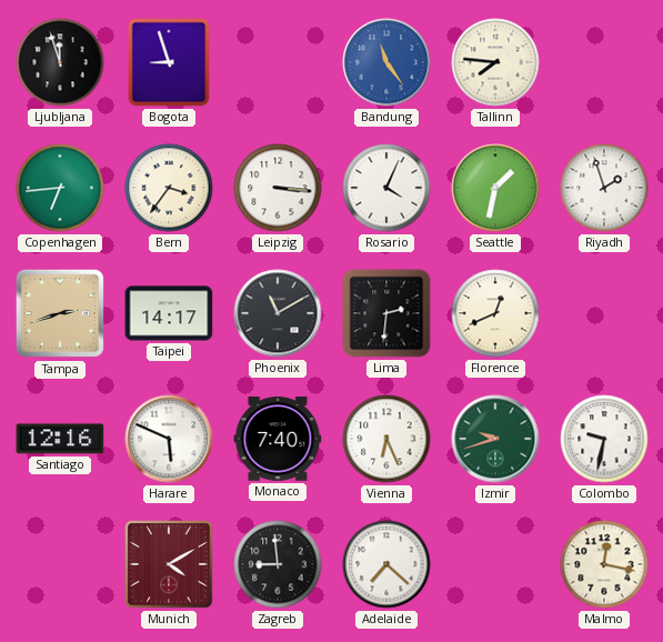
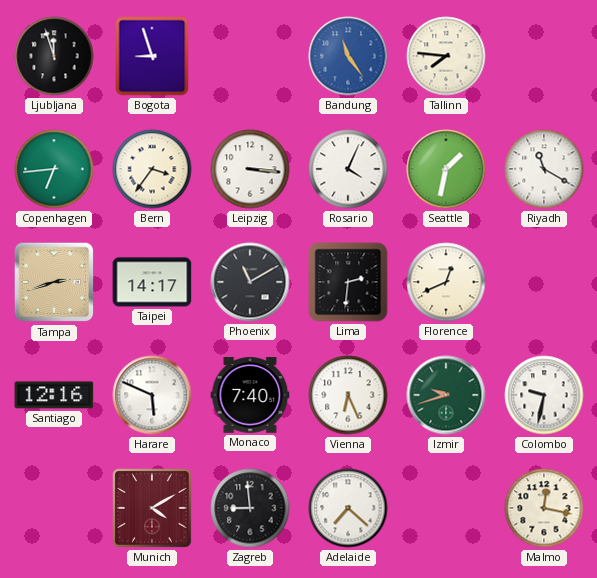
Riyadh: 1:57 -> 11:20 (544, 169)
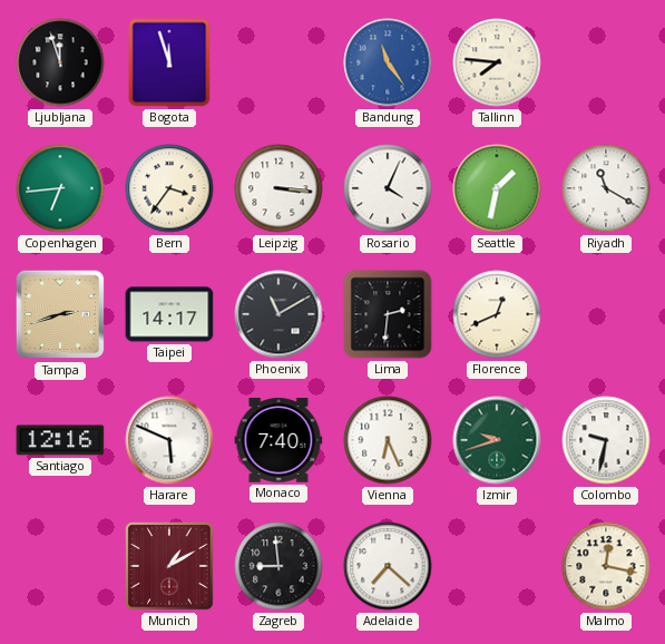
Bogota: 8:57 -> 11:57 (169, 62)
Munich: 4:10 -> 1:10 (169, 566)
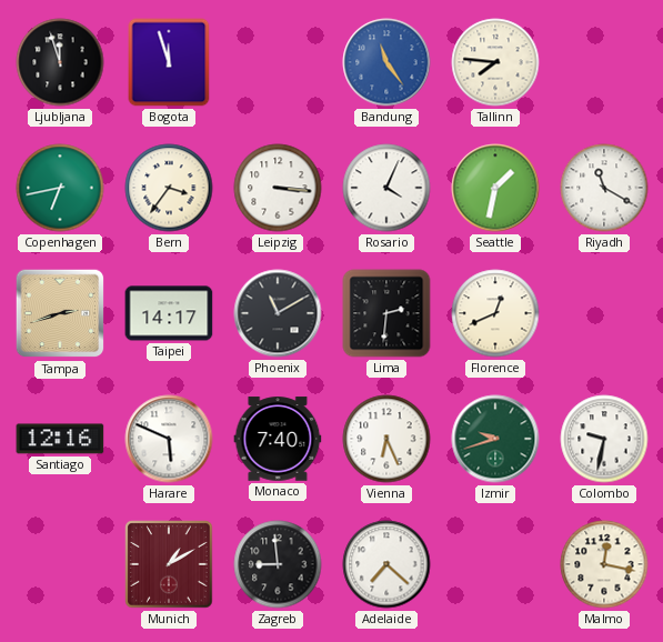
Copenhagen: 6:44 -> 6:43 (60, 188)
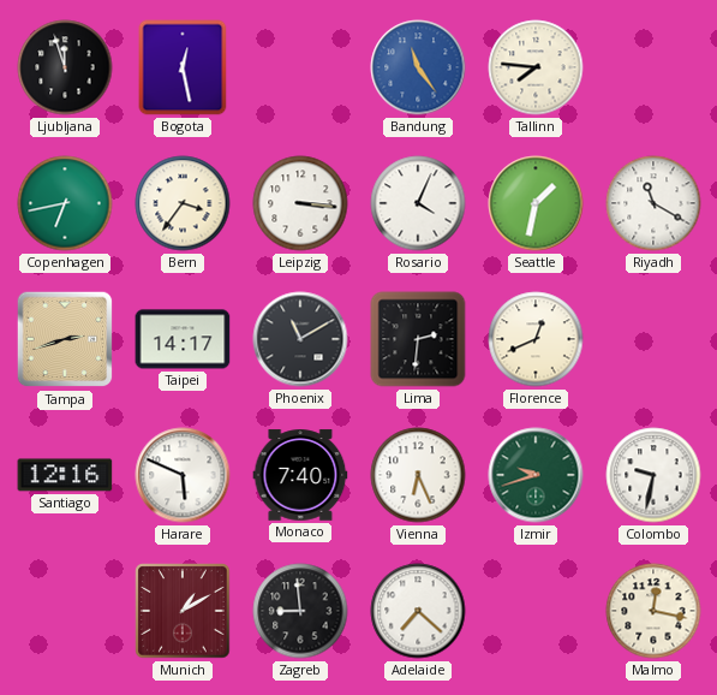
Bogota: 11:57 -> 12:28 (183, 67)
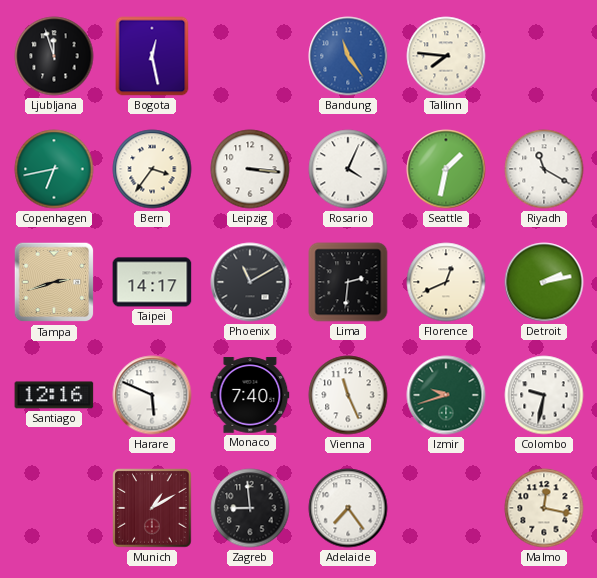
Detroit: none -> 2:13 (544, 282)
Vienna: 6:26 -> 11:26 (348, 395)
Adelaide: 7:22 -> 7:24 (348, 508)
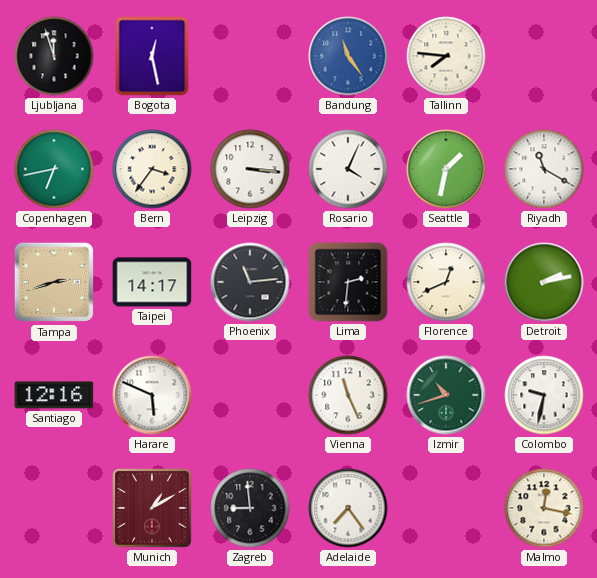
Phoenix: 11:10 -> 11:14 (250, 282)
Monaco: 7:40 -> none (250, 395)
Izmir: 9:42 -> 10:42 (446, 395)
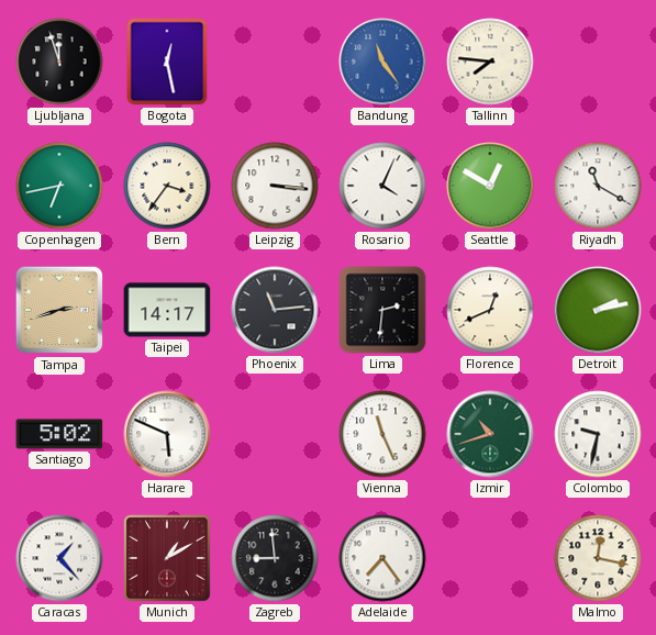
Seattle: 1:32 -> 12:50 (490, 186)
Santiago: 12:16 -> 5:02 (59, 434)
Caracas: none -> 1:23 (59, 558)
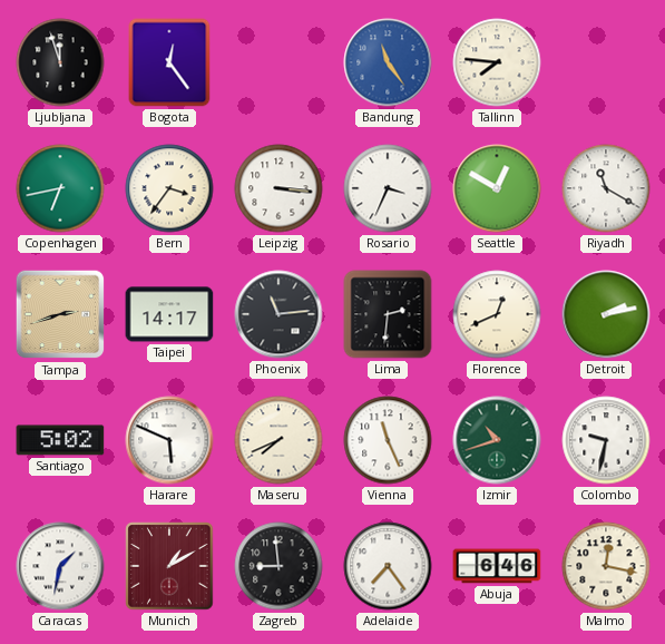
Bogota: 12:28 -> 12:24 (169, 62)
Rosario: 4:04 -> 3:34 (388, 188)
Maseru: none -> 7:41 (278, 440)
Caracas: 1:23 -> 1:32 (60, 566)
Abuja: none -> 6:46 (497, 566)
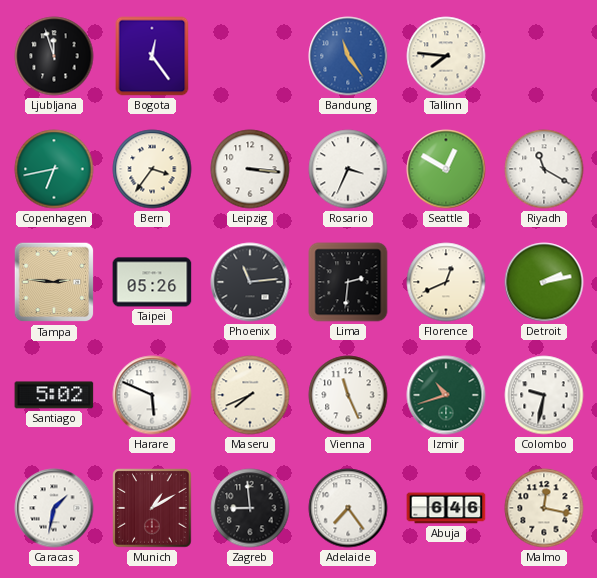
Tampa: 2:42 -> 2:46 (54, 282)
Taipei: 14:17 -> 05:26 (152, 282)
